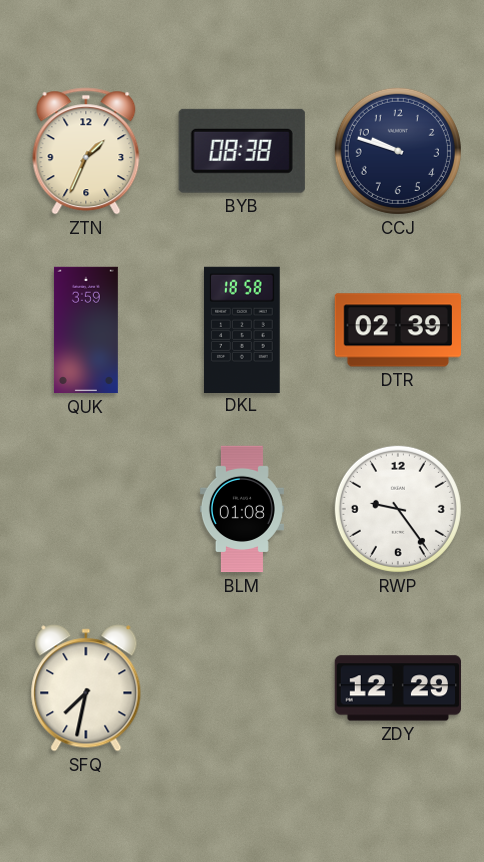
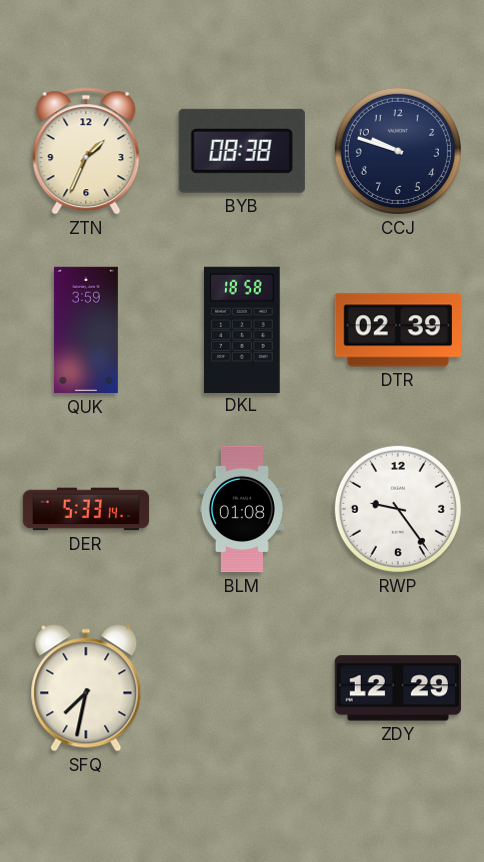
DER: none -> 5:33 (86, 509)
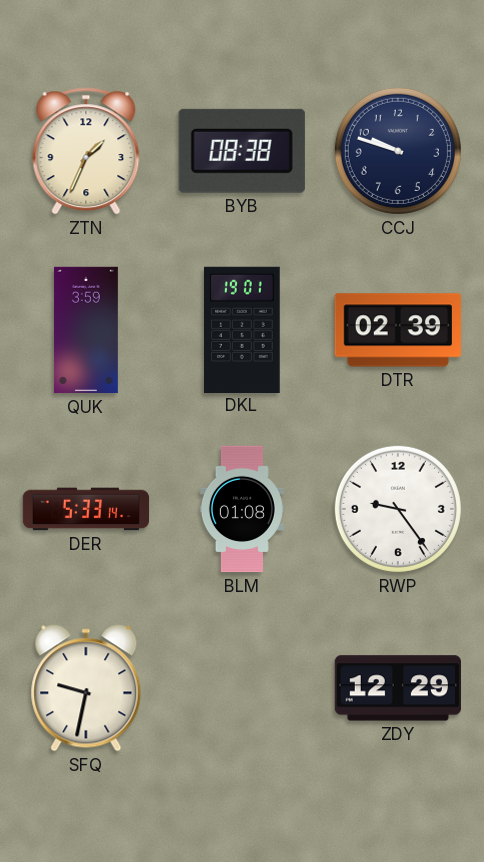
DKL: 18:58 -> 19:01 (242, 329)
SFQ: 7:32 -> 9:32 (86, 688)
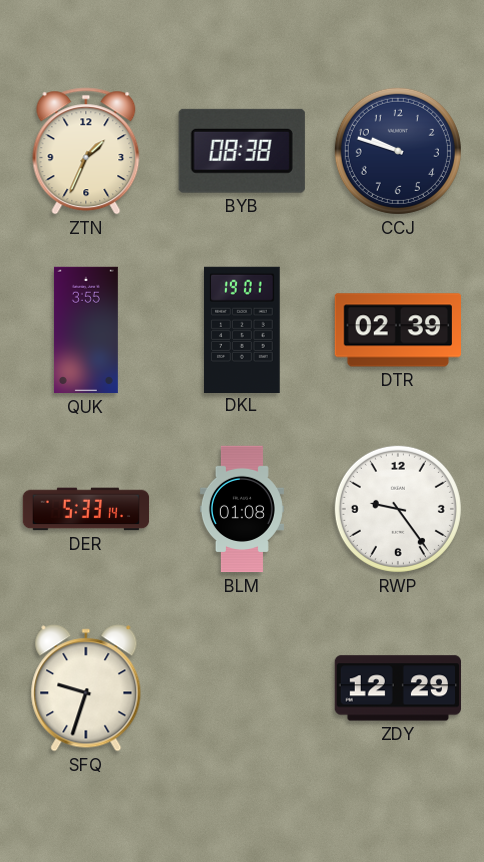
QUK: 3:59 -> 3:55 (86, 330)
SFQ: 9:32 -> 9:33 (86, 688)
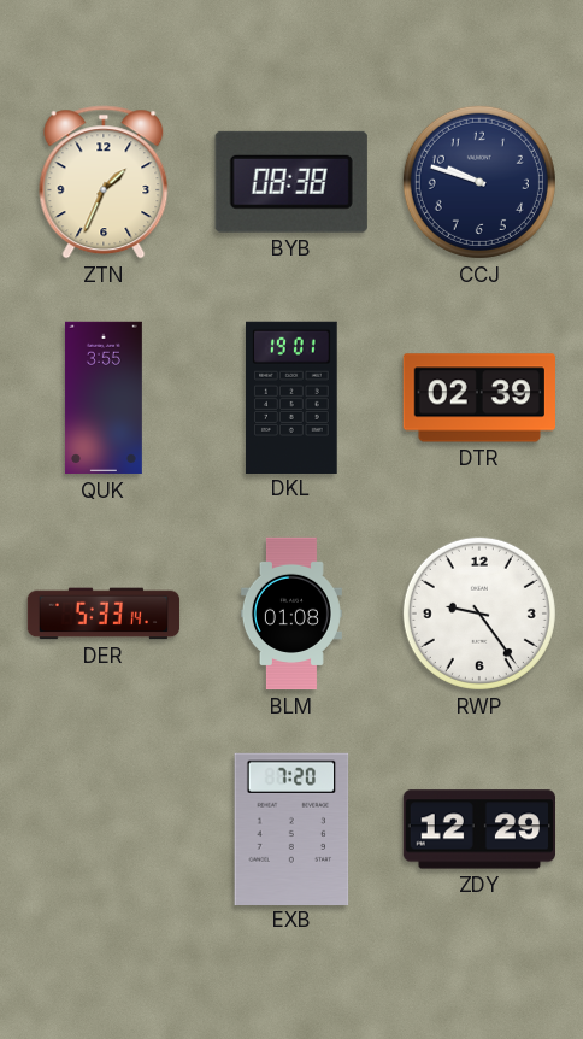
SFQ: 9:33 -> none (86, 688)
EXB: none -> 7:20 (291, 828)
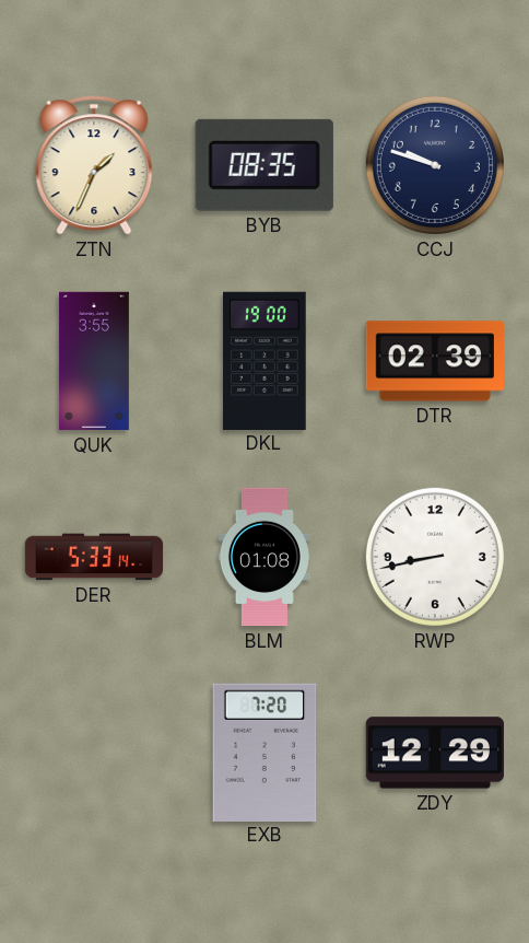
BYB: 08:38 -> 08:35 (264, 165)
DKL: 19:01 -> 19:00 (264, 360)
RWP: 9:24 -> 8:43 (435, 557)
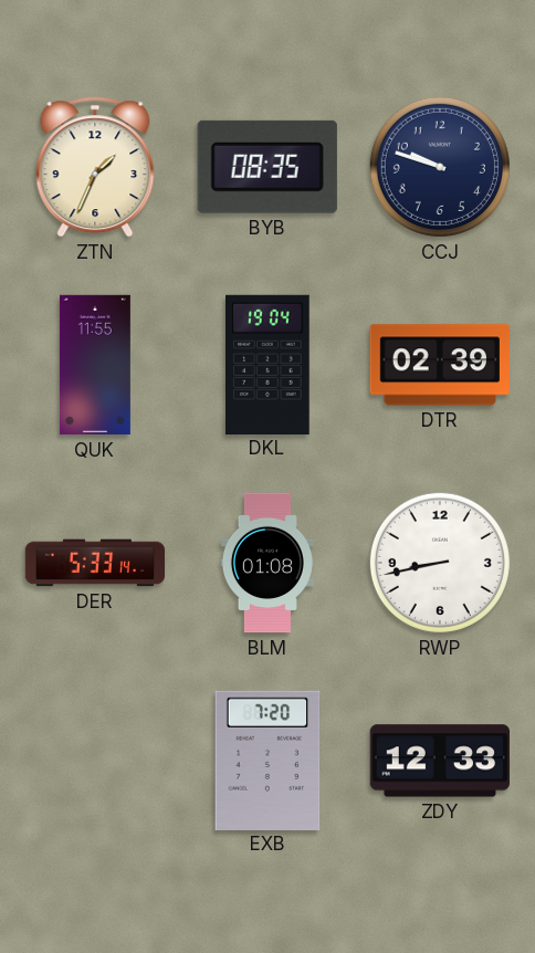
QUK: 3:55 -> 11:55 (95, 365)
DKL: 19:00 -> 19:04 (267, 364)
ZDY: 12:29 -> 12:33 (439, 761)
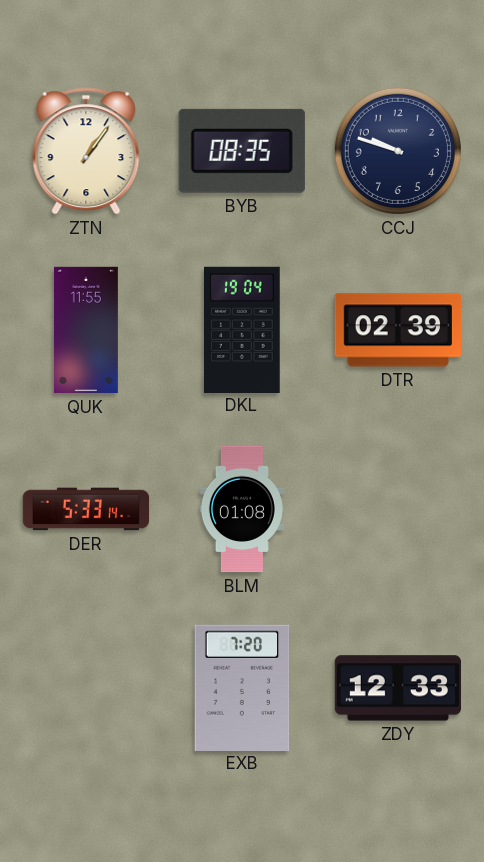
ZTN: 1:34 -> 1:06 (86, 151)
RWP: 8:43 -> none (440, 563)
